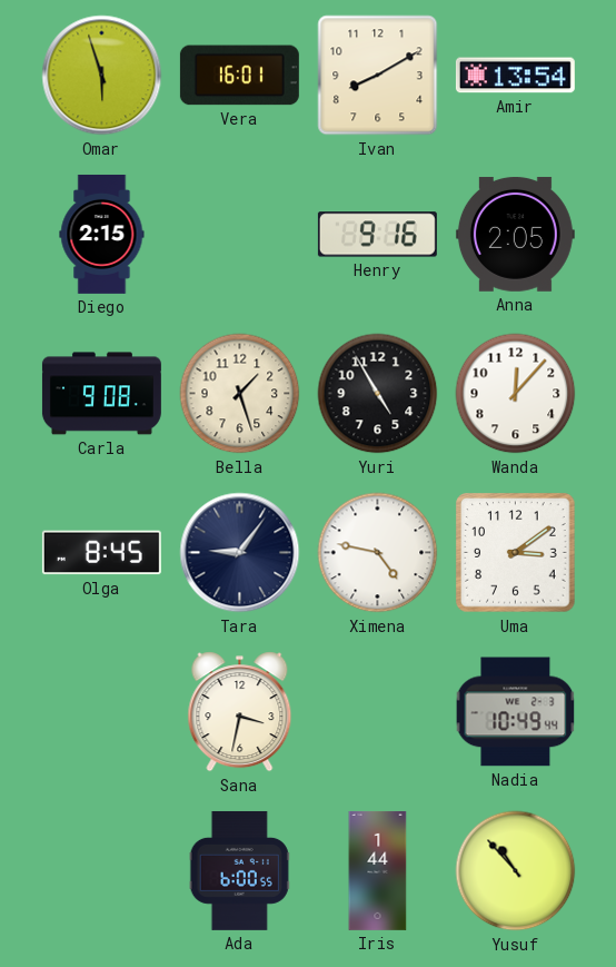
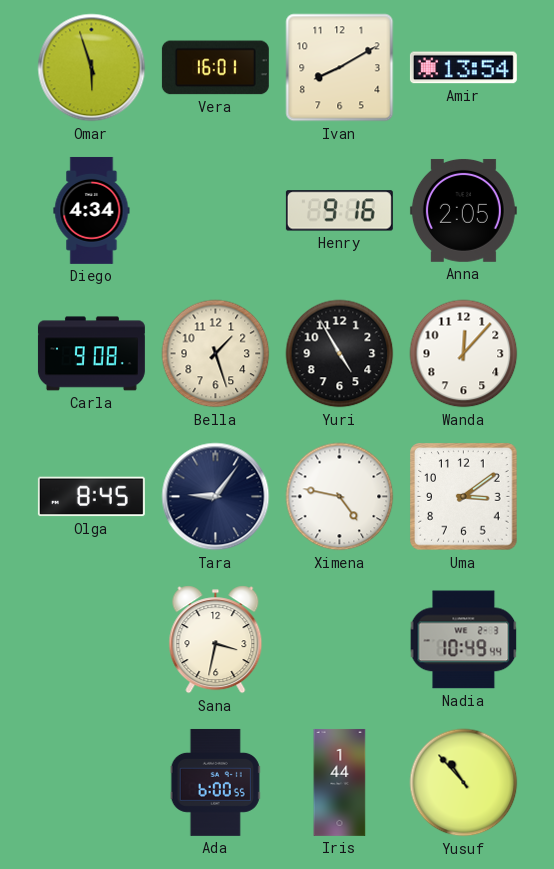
Diego: 2:15 -> 4:34 (92, 210)
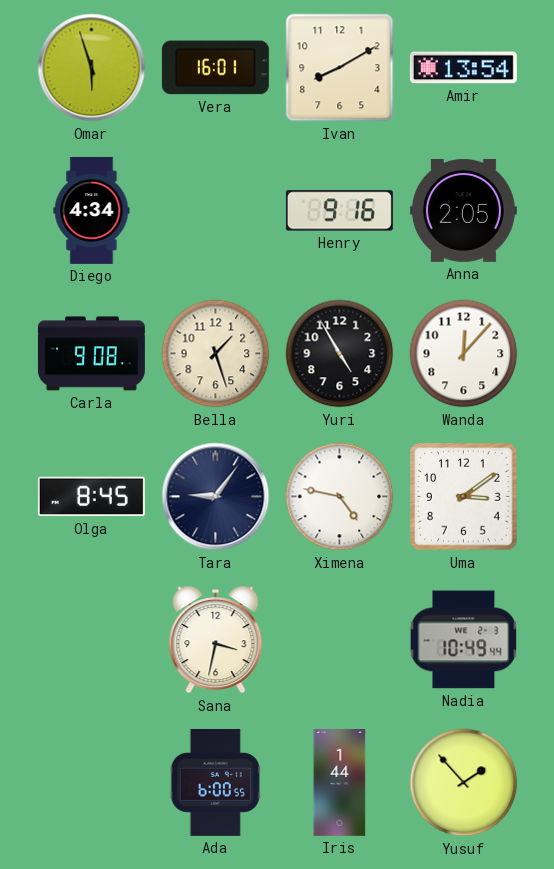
Yusuf: 10:53 -> 1:53 (464, 783)
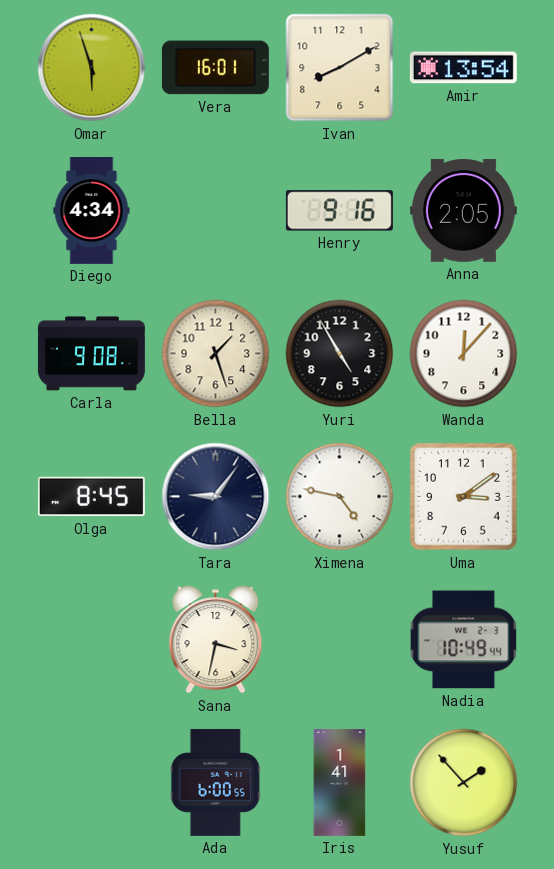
Iris: 1:44 -> 1:41 (340, 782)
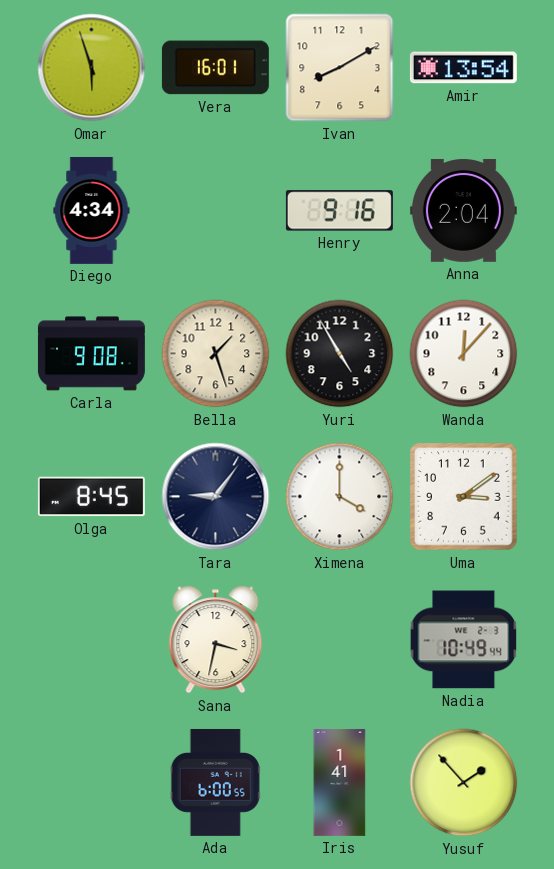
Anna: 2:05 -> 2:04 (463, 210)
Ximena: 4:47 -> 4:00 (340, 497)
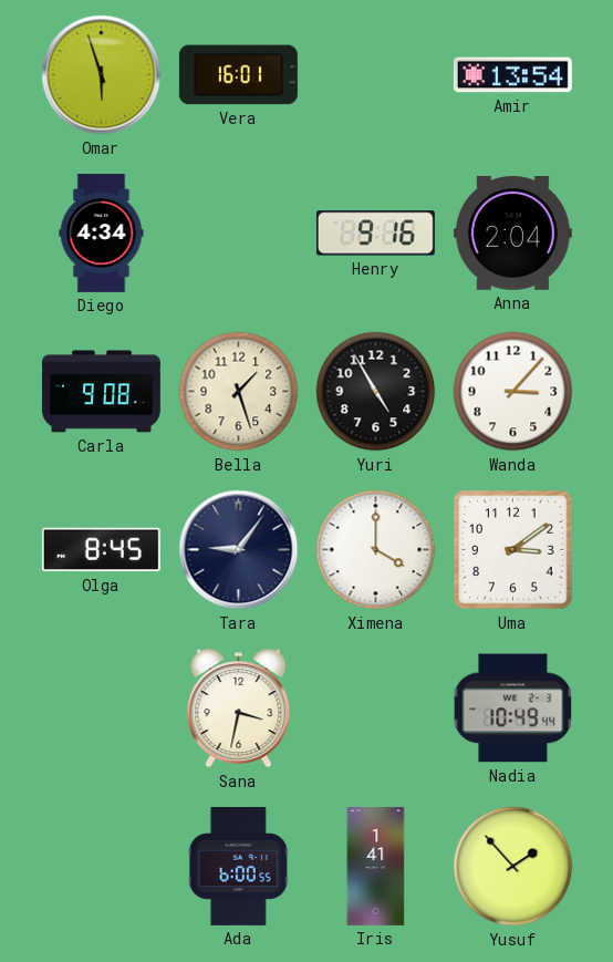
Ivan: 8:10 -> none (340, 68)
Wanda: 12:07 -> 3:07 (513, 392)
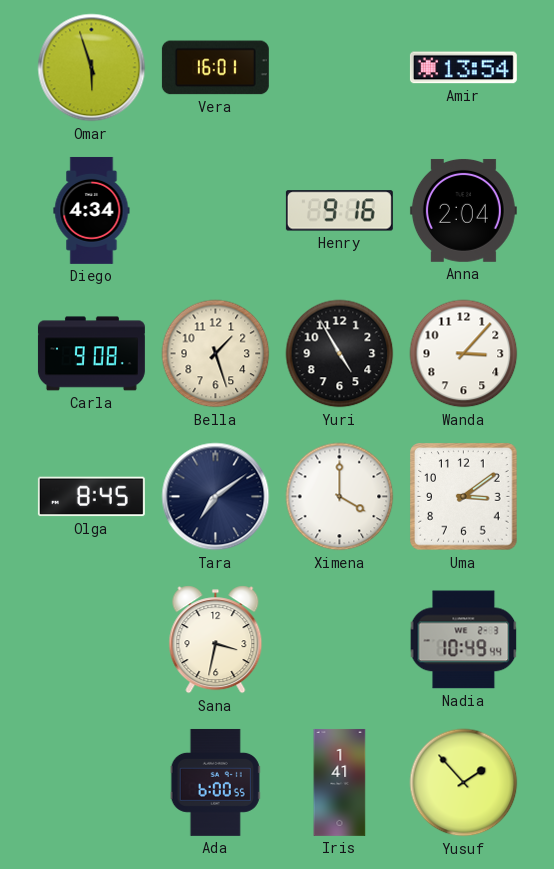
Tara: 9:06 -> 7:09 (216, 497)
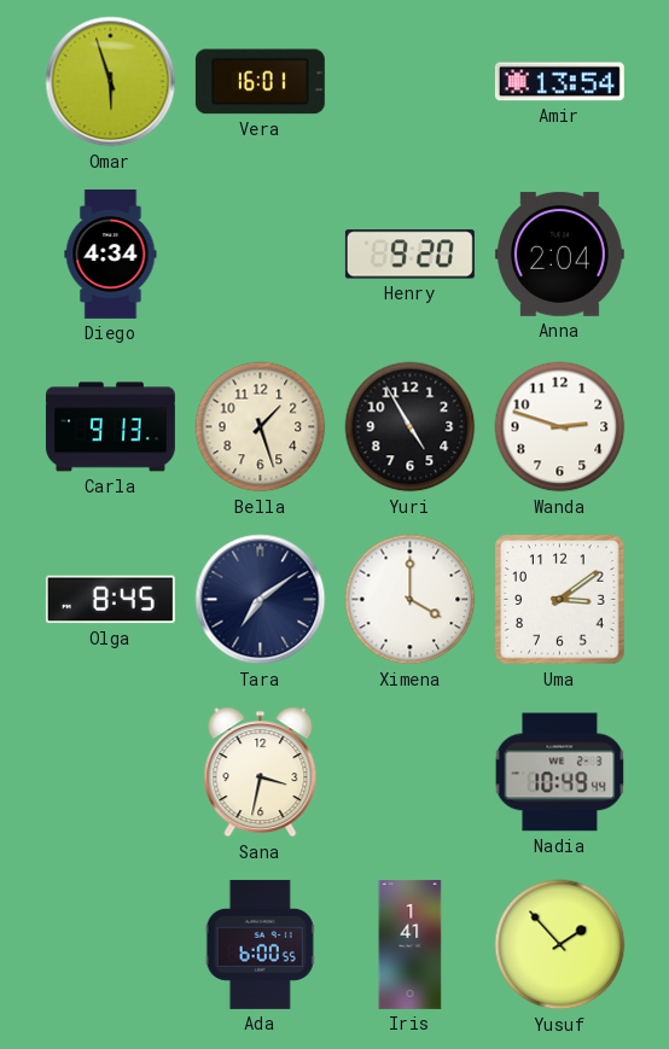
Henry: 9:16 -> 9:20 (409, 255)
Carla: 9:08 -> 9:13 (110, 427)
Wanda: 3:07 -> 2:48 (560, 427)
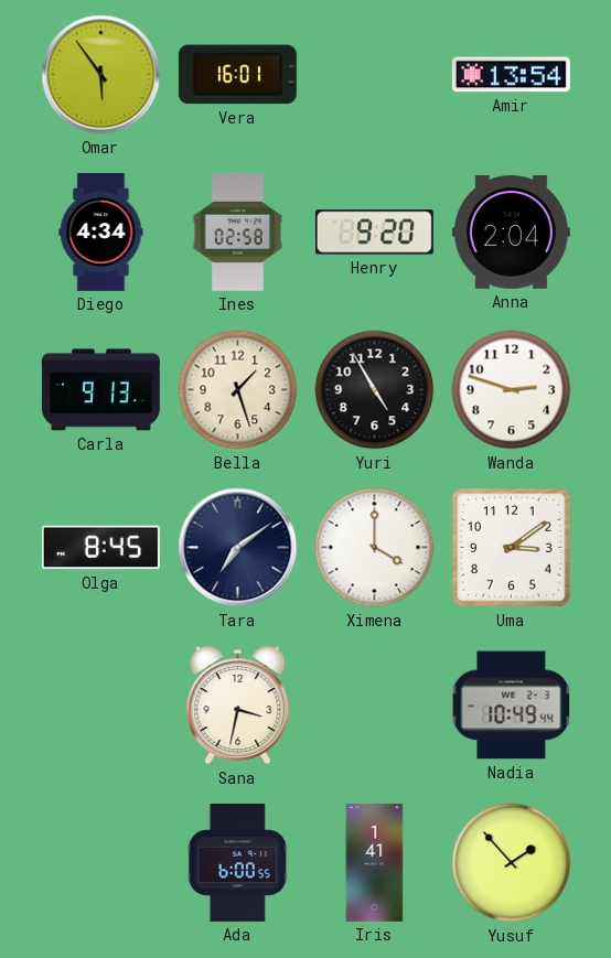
Omar: 5:57 -> 5:54 (101, 75)
Ines: none -> 02:58 (237, 232)
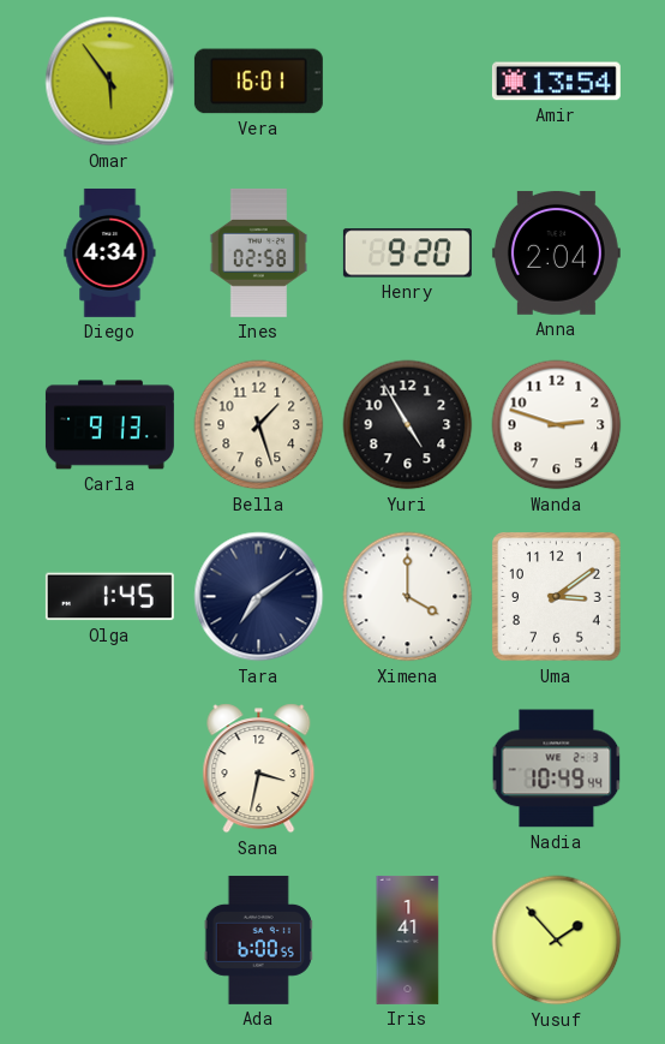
Olga: 8:45 -> 1:45 (109, 597)
